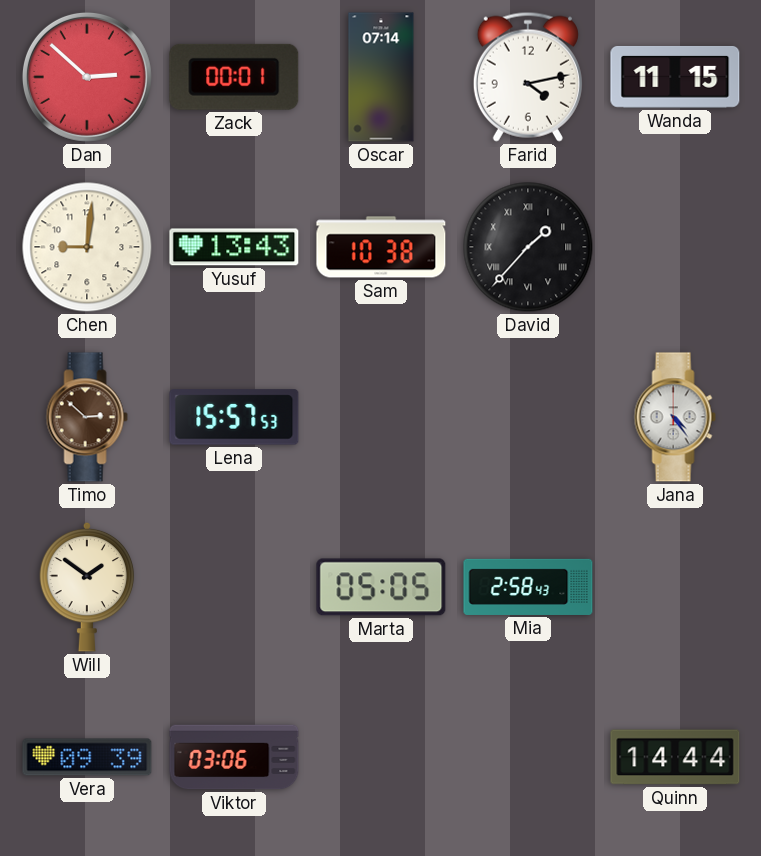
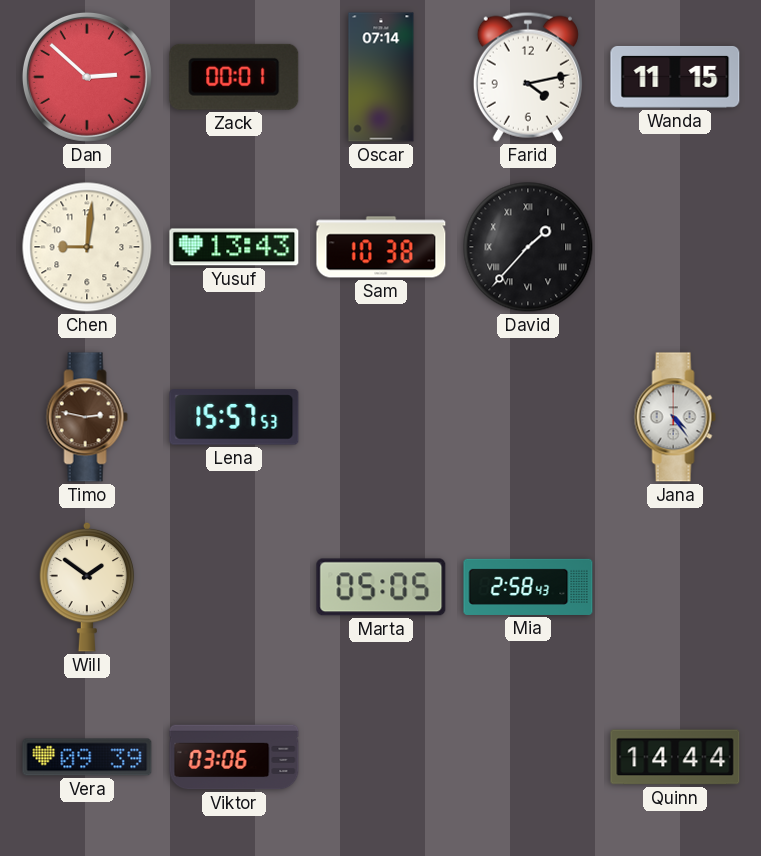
Timo: 2:52 -> 2:47 (87, 417)
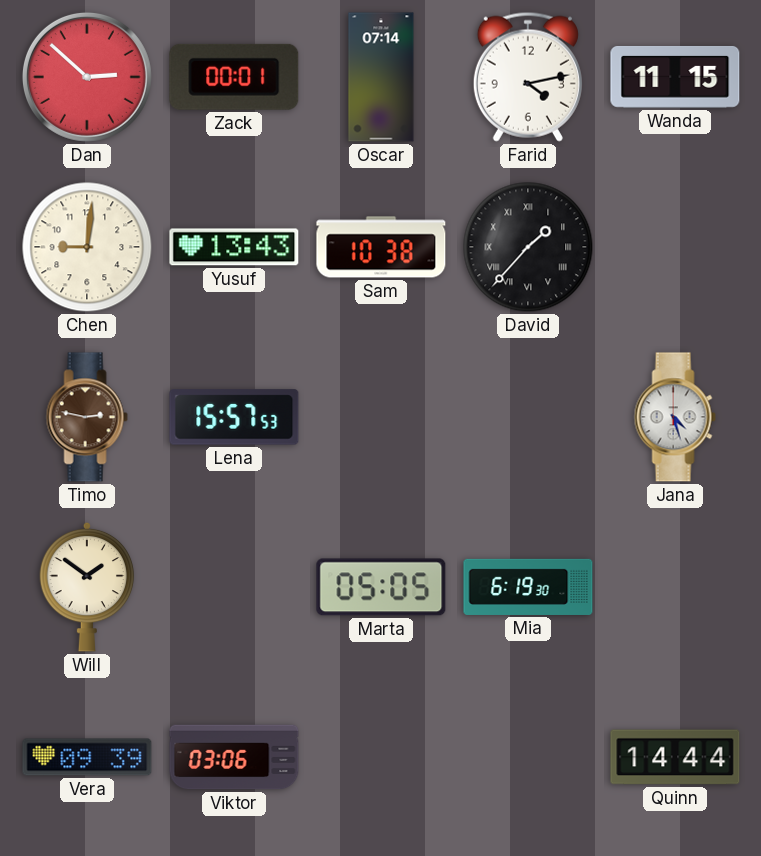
Jana: 4:24 -> 4:27 (675, 417)
Mia: 2:58 -> 6:19 (528, 587)
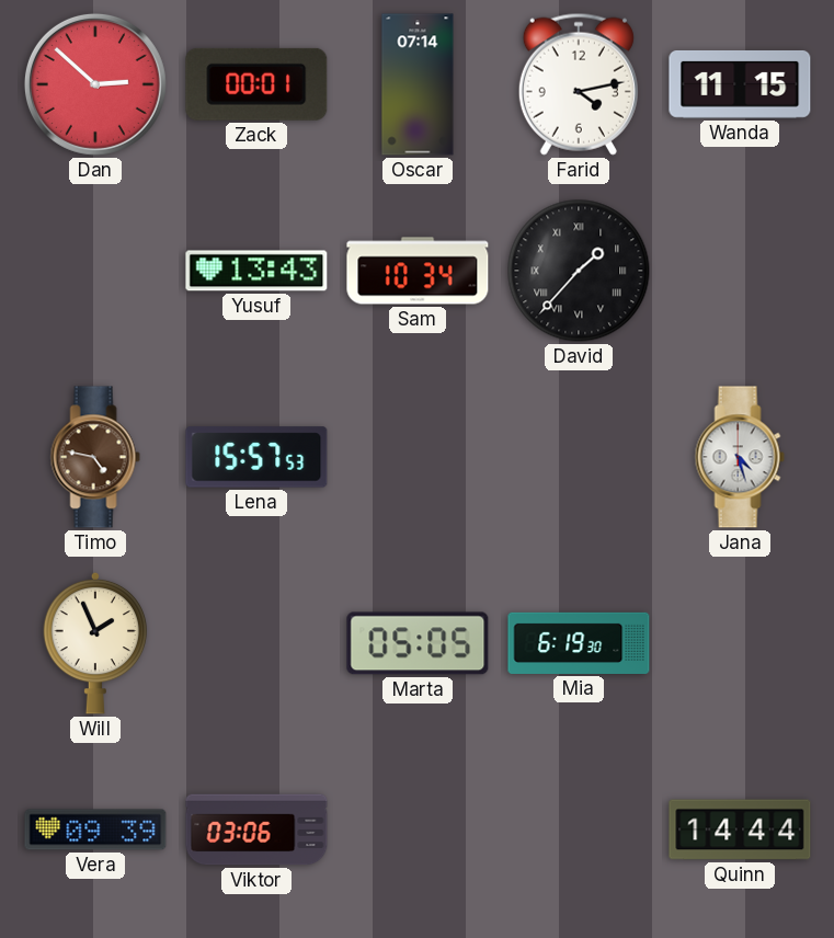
Chen: 9:01 -> none (87, 247)
Sam: 10:38 -> 10:34 (418, 271)
Timo: 2:47 -> 4:47 (95, 457)
Will: 1:51 -> 1:56 (95, 643)
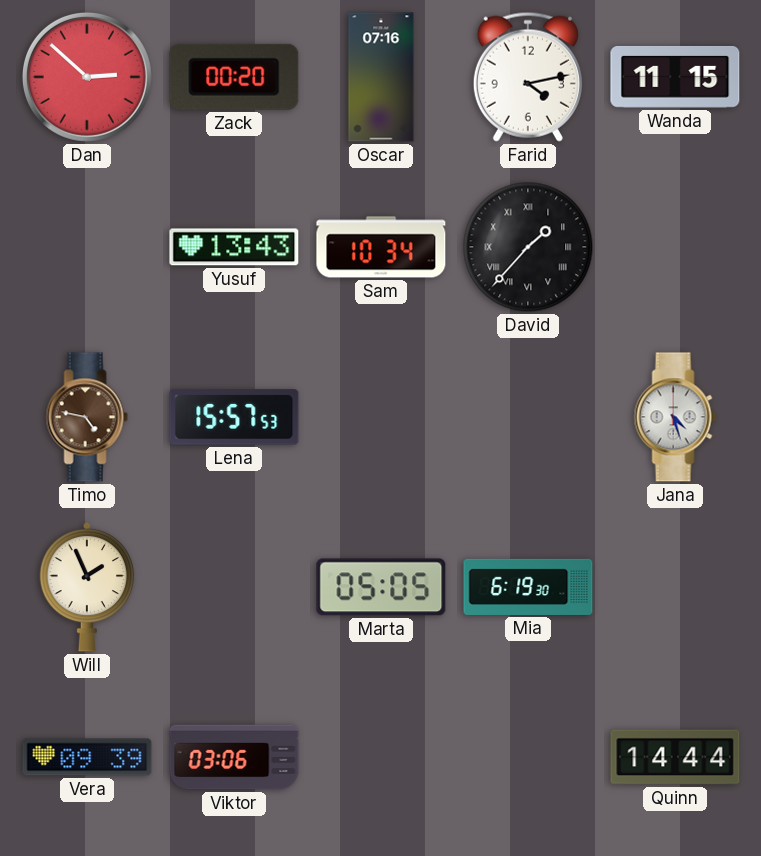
Zack: 00:01 -> 00:20 (234, 77)
Oscar: 07:14 -> 07:16 (381, 77)
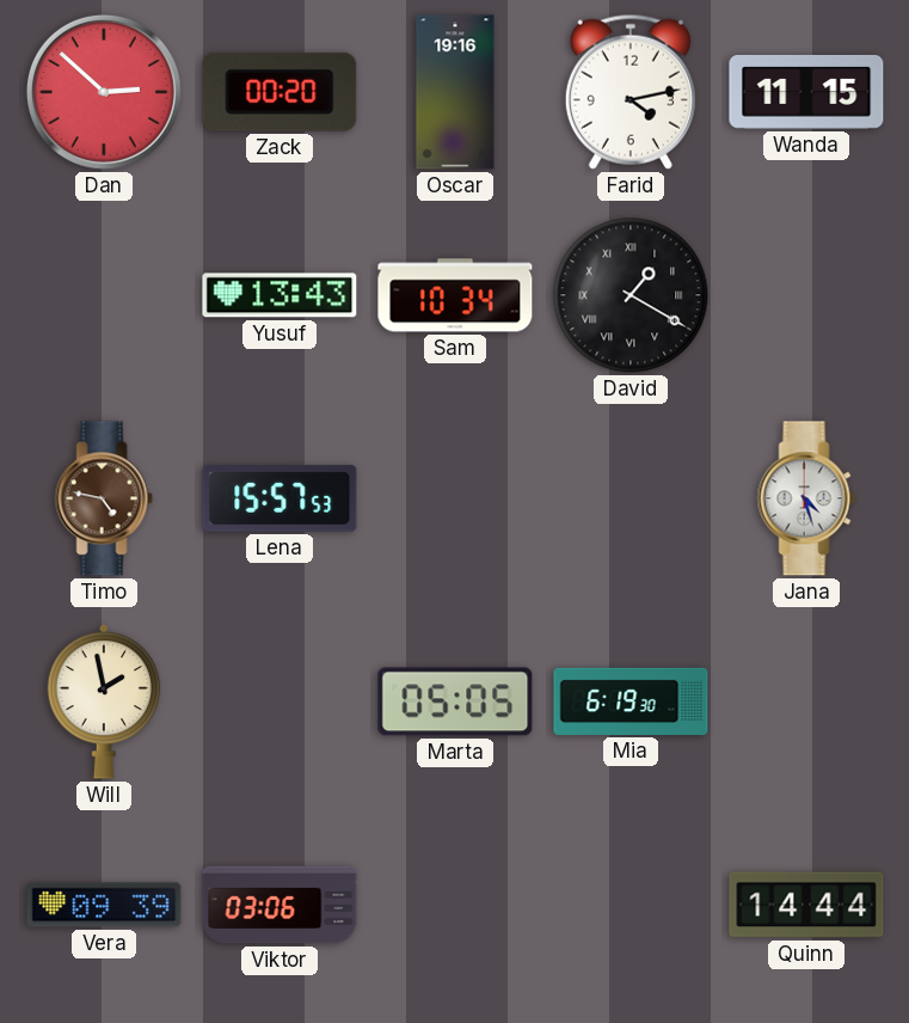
Oscar: 07:16 -> 19:16 (455, 92)
David: 1:37 -> 1:20 (631, 295)
Will: 1:56 -> 1:58 (104, 702)
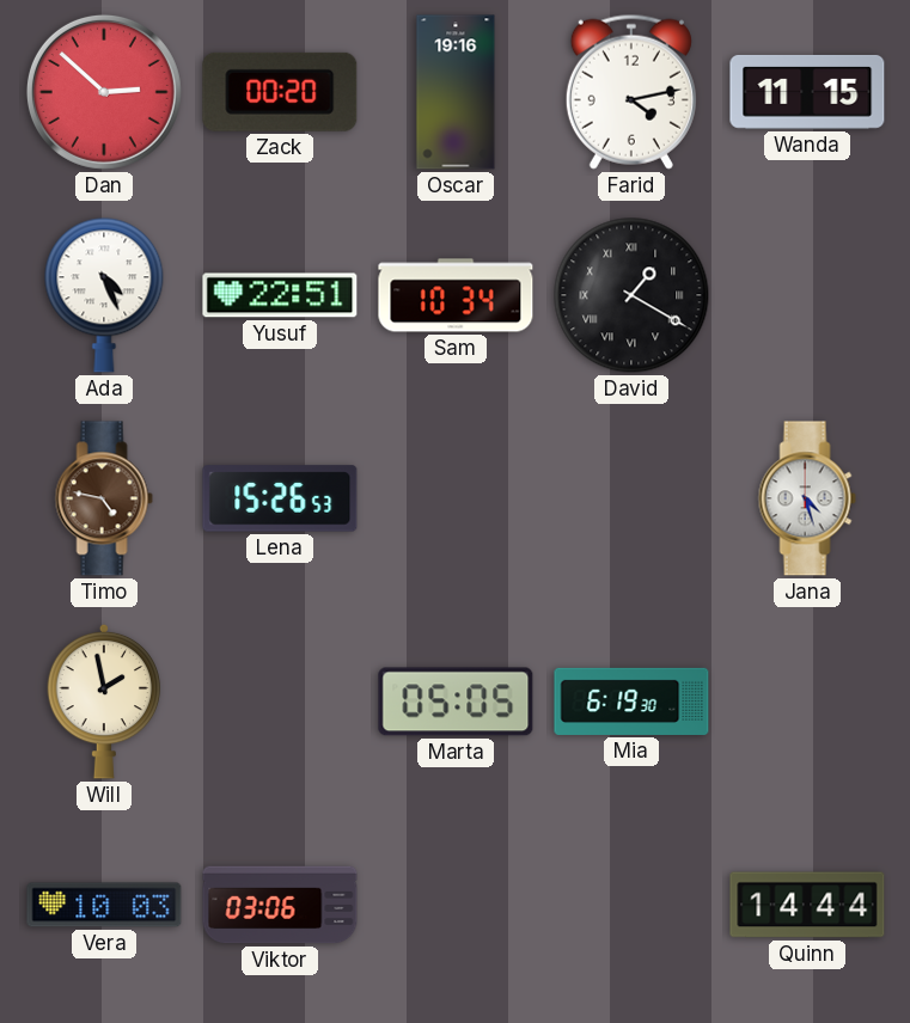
Ada: none -> 4:26 (104, 295)
Yusuf: 13:43 -> 22:51 (280, 295)
Lena: 15:57 -> 15:26 (280, 498)
Vera: 09:39 -> 10:03 (104, 905)
